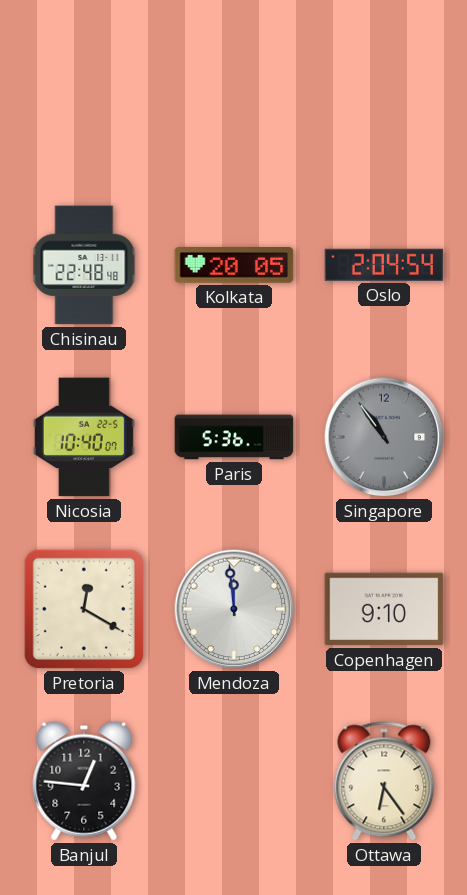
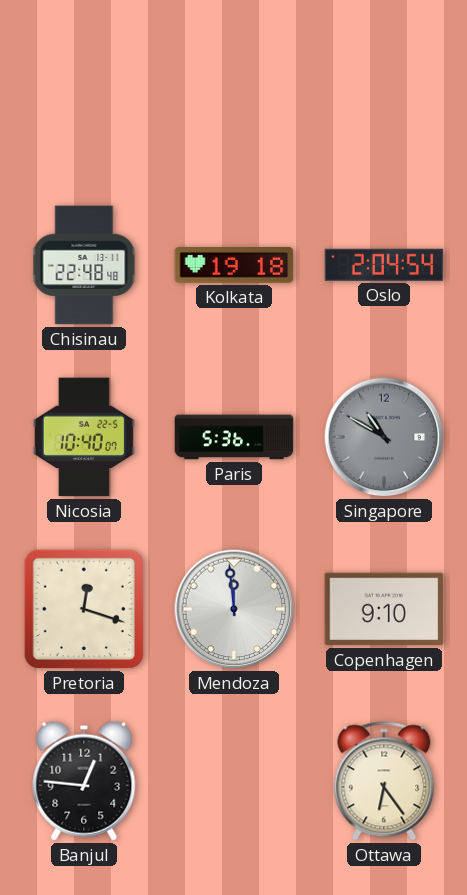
Kolkata: 20:05 -> 19:18 (234, 266)
Singapore: 10:54 -> 10:50 (384, 437)
Pretoria: 12:20 -> 12:18 (84, 609)
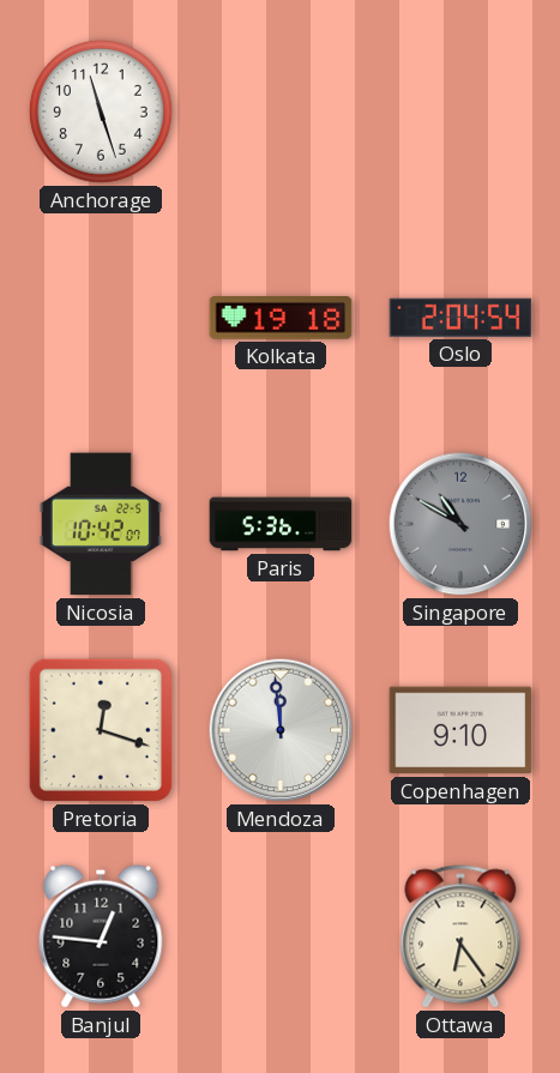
Anchorage: none -> 11:27 (101, 111)
Chisinau: 22:48 -> none (84, 265)
Nicosia: 10:40 -> 10:42 (101, 524)
